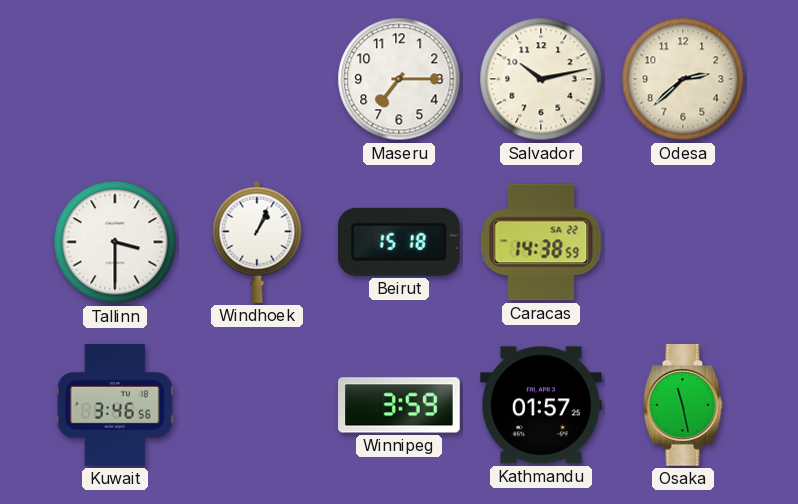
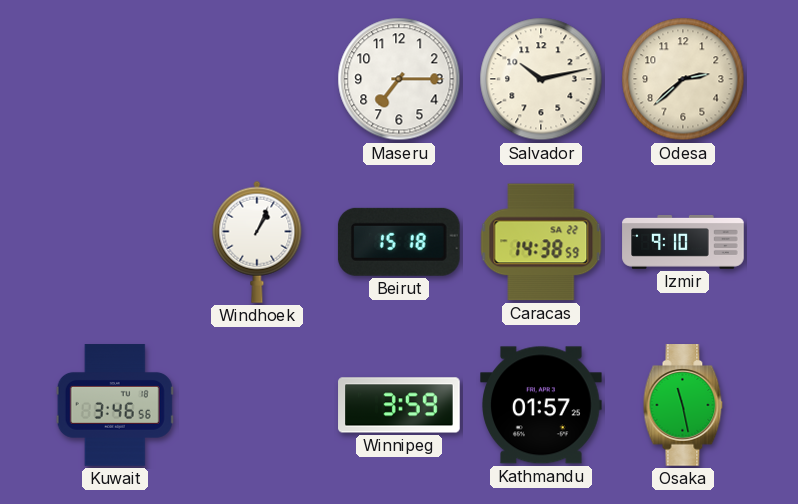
Tallinn: 3:30 -> none (115, 242)
Izmir: none -> 9:10 (683, 243)
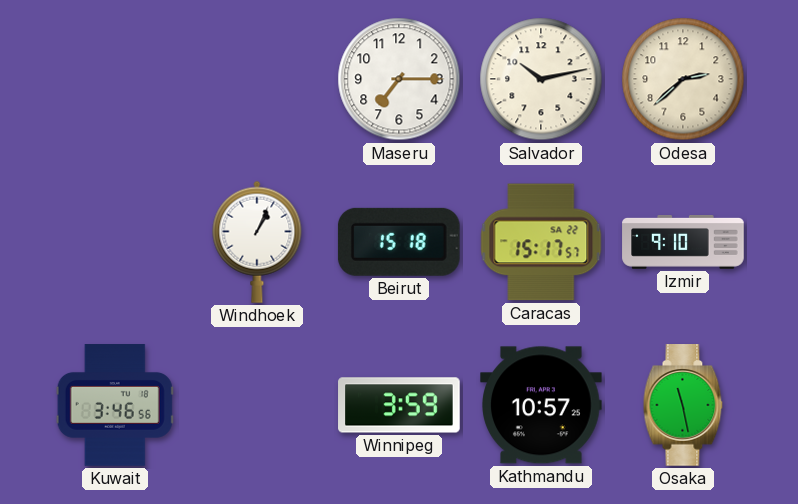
Caracas: 14:38 -> 15:17 (541, 242)
Kathmandu: 01:57 -> 10:57 (542, 405)
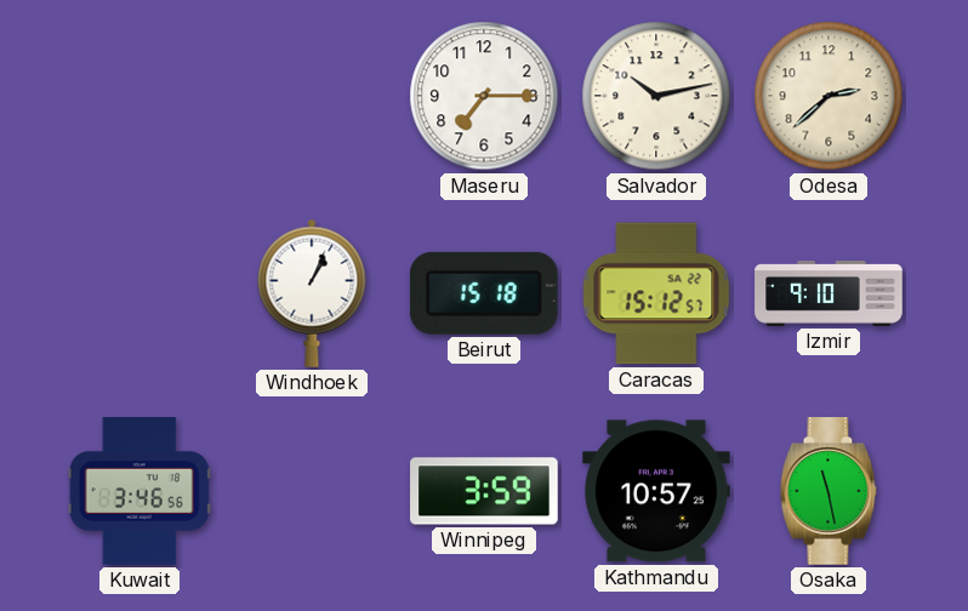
Caracas: 15:17 -> 15:12 (656, 293)
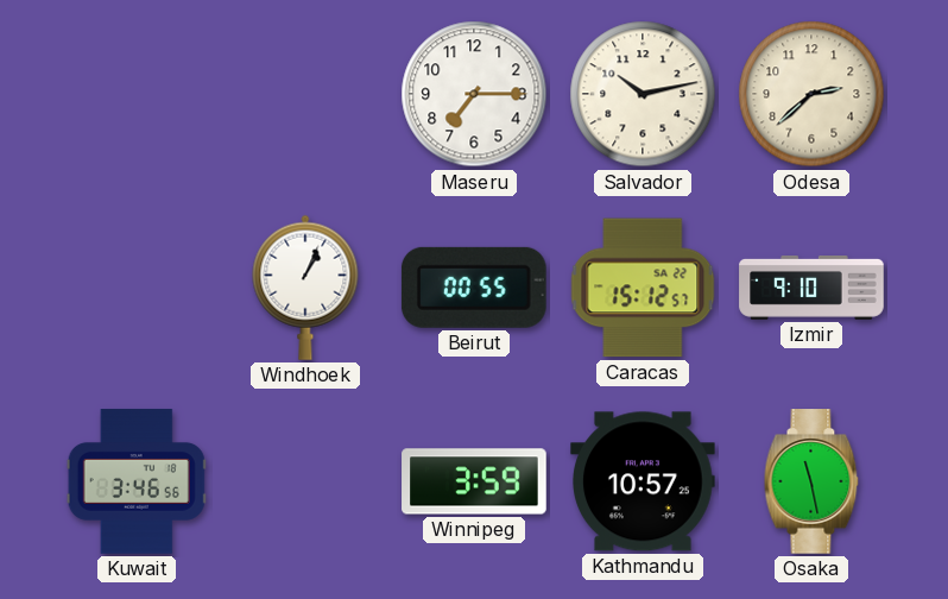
Beirut: 15:18 -> 00:55 (474, 288)
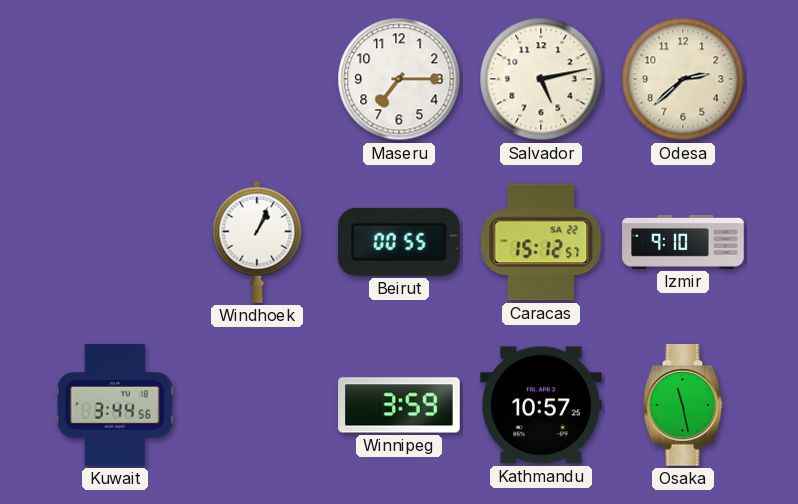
Salvador: 10:13 -> 5:13 (541, 79)
Kuwait: 3:46 -> 3:44 (115, 405)
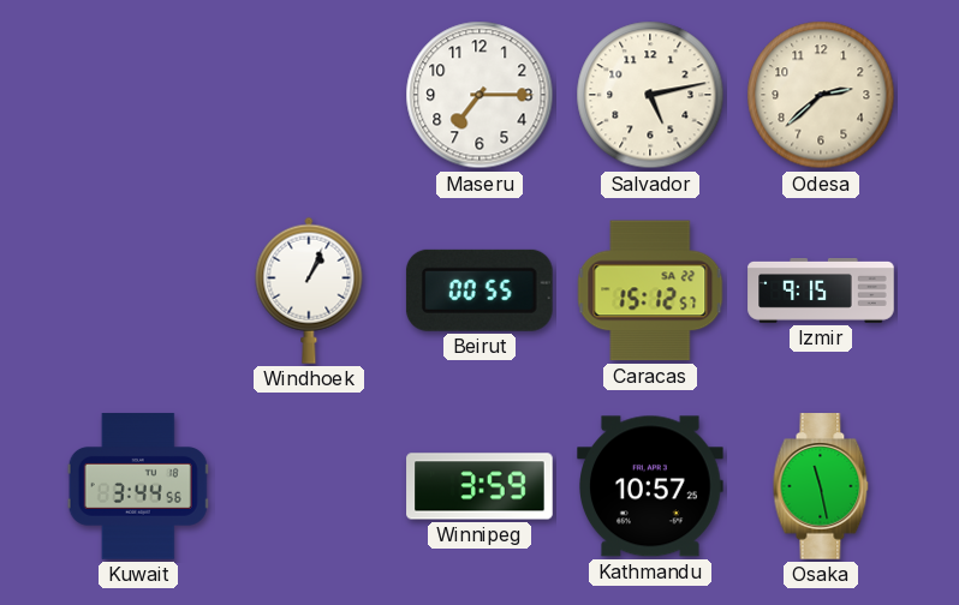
Izmir: 9:10 -> 9:15 (821, 292)
